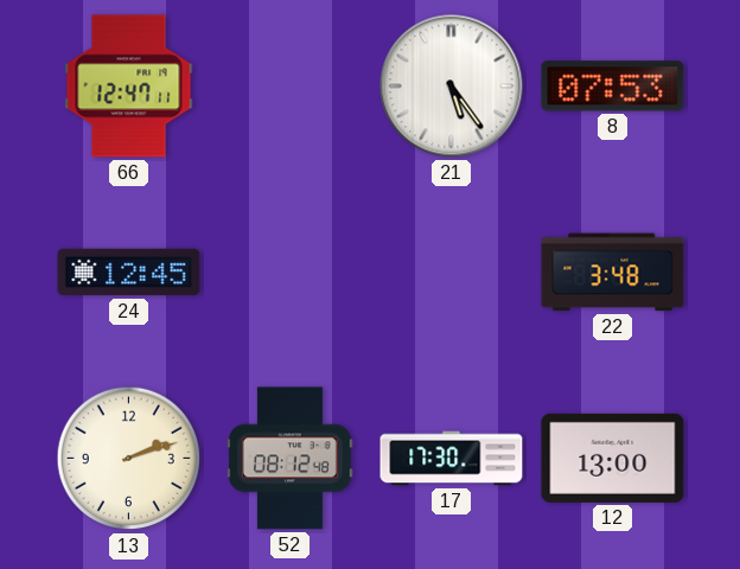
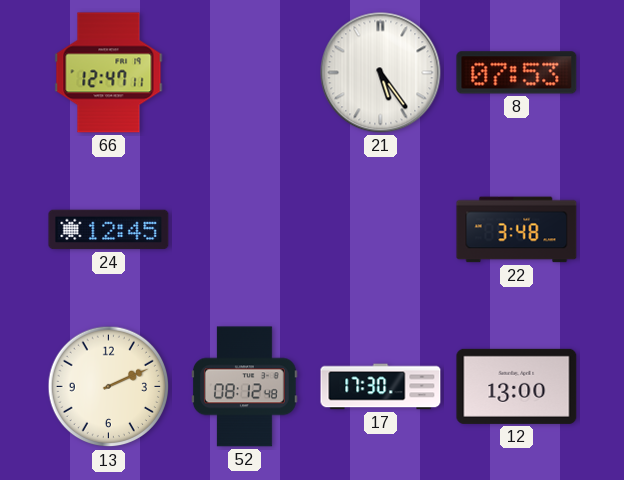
13: 2:12 -> 2:11 (109, 387)
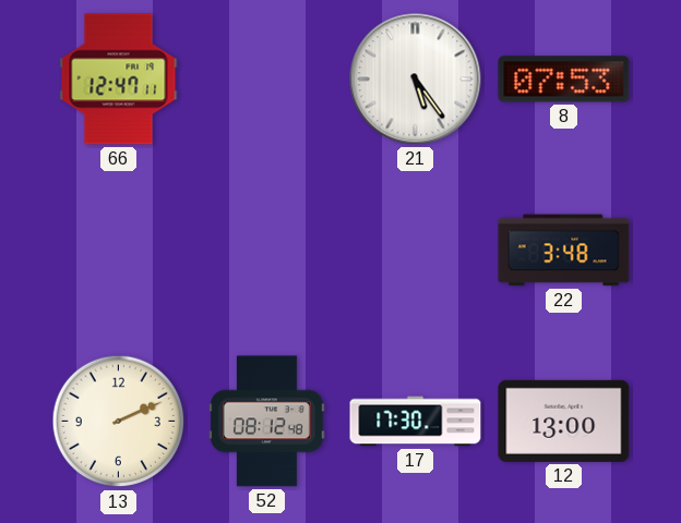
24: 12:45 -> none (109, 230)
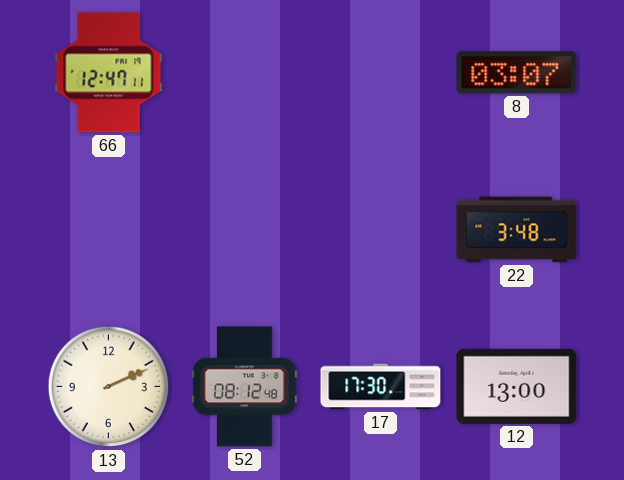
21: 5:24 -> none (416, 80)
8: 07:53 -> 03:07 (517, 73)
